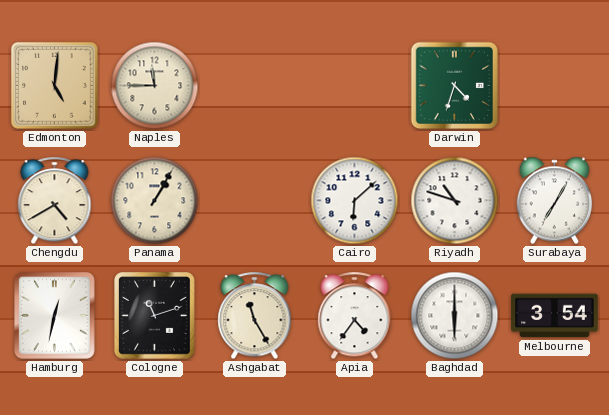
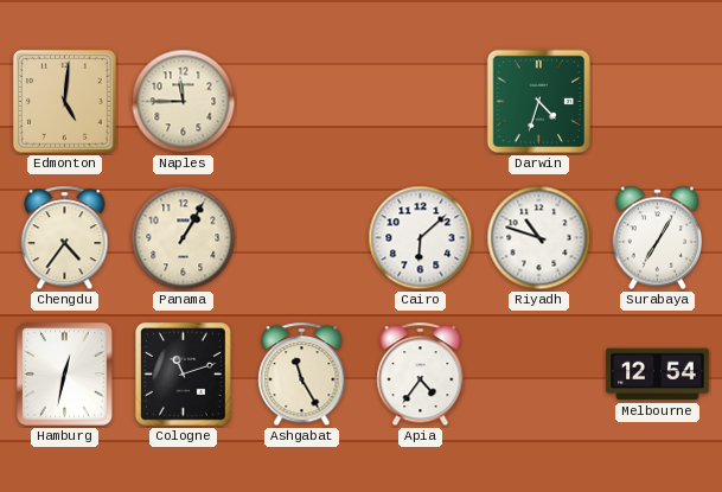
Chengdu: 4:40 -> 4:36 (65, 238)
Baghdad: 6:00 -> none (455, 316)
Melbourne: 3:54 -> 12:54 (658, 375)
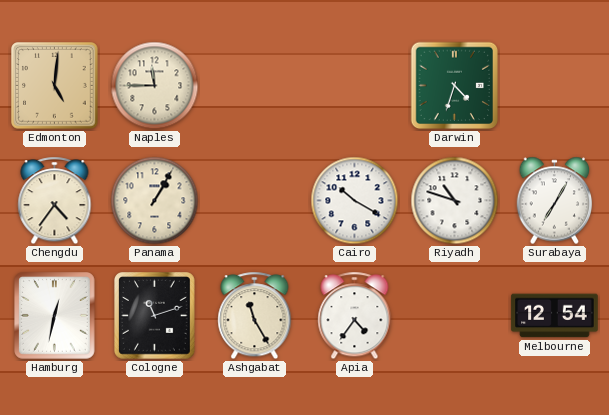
Cairo: 6:08 -> 10:20 (355, 201)
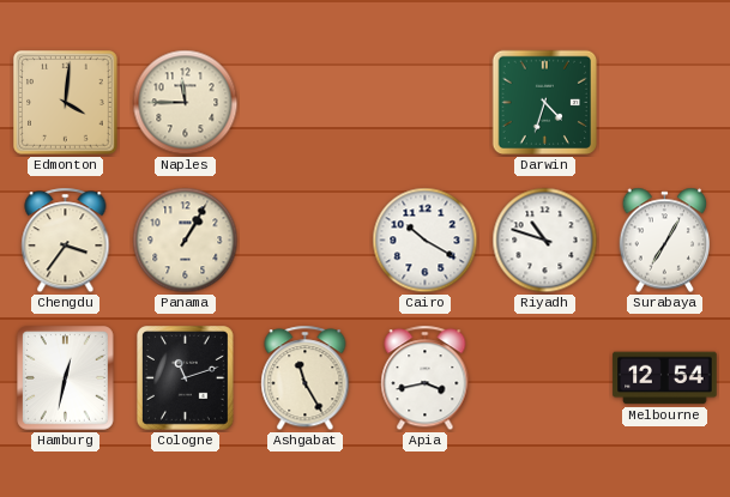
Edmonton: 5:01 -> 4:01 (66, 103)
Chengdu: 4:36 -> 3:36 (66, 241)
Apia: 4:36 -> 3:43 (426, 378)
